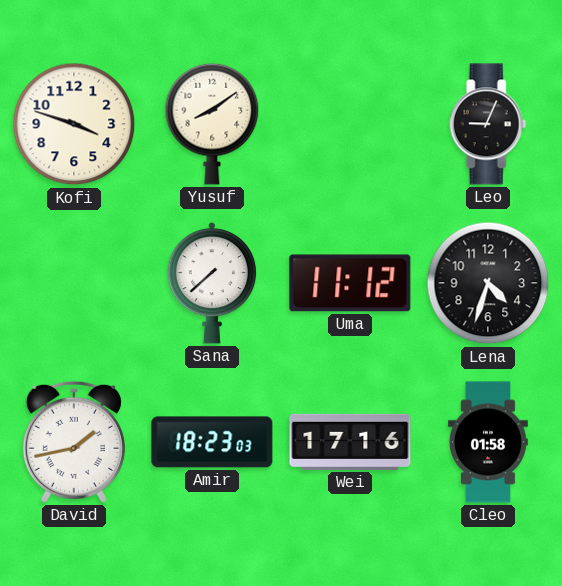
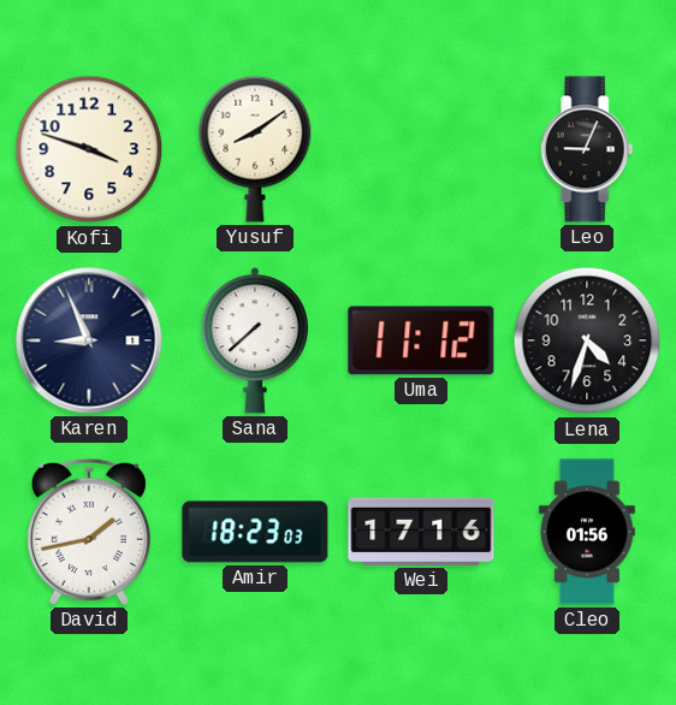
Karen: none -> 8:56 (89, 340)
Cleo: 01:58 -> 01:56 (587, 532)
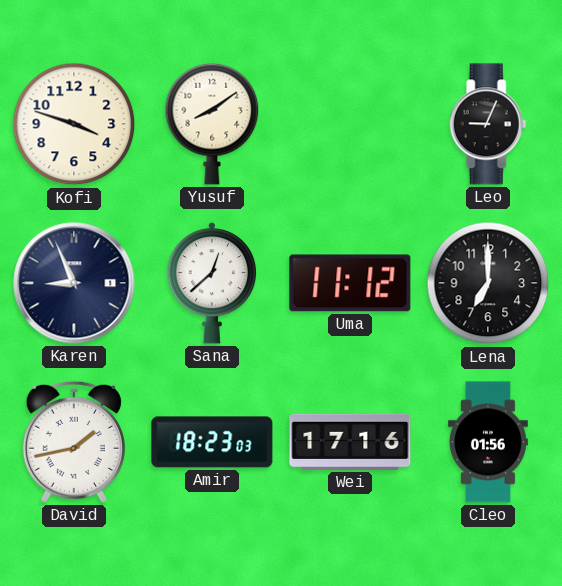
Sana: 7:38 -> 12:38 (212, 283)
Lena: 4:33 -> 7:00 (488, 283)
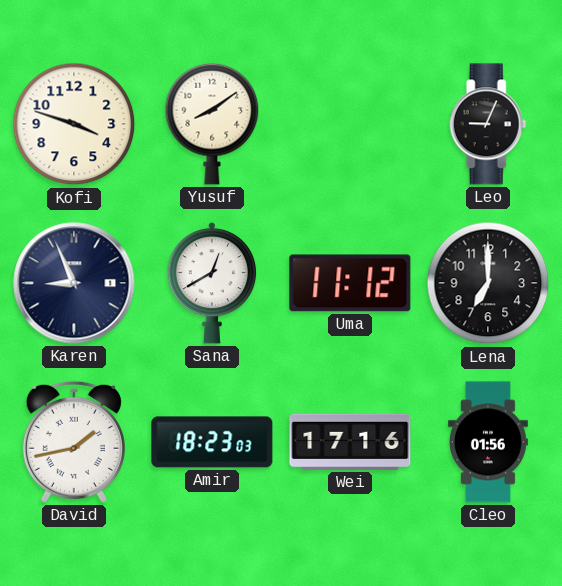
Sana: 12:38 -> 12:40 (212, 283)
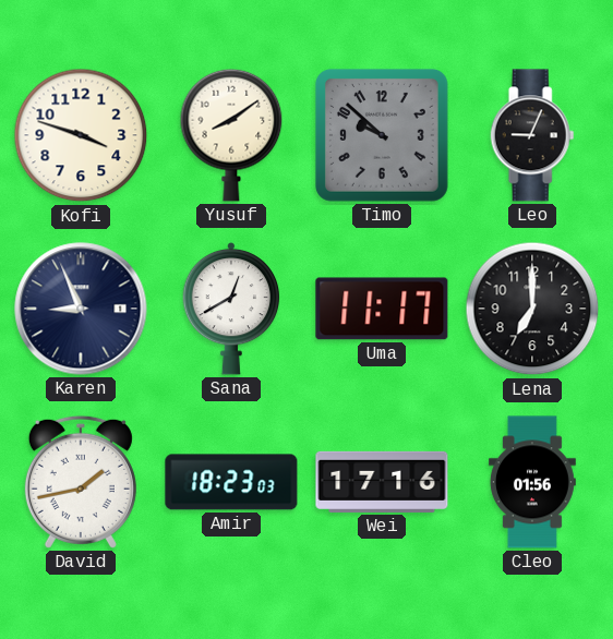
Timo: none -> 9:52 (382, 135)
Uma: 11:12 -> 11:17 (382, 309)
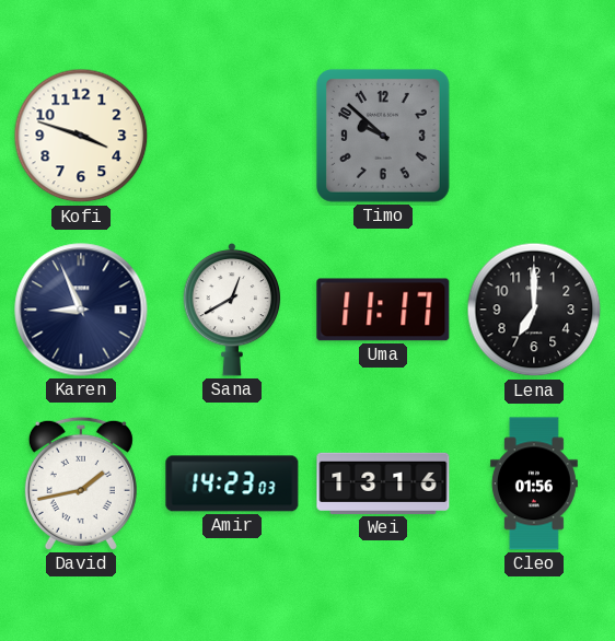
Yusuf: 8:09 -> none (231, 135)
Leo: 9:04 -> none (532, 135)
Amir: 18:23 -> 14:23 (232, 483)
Wei: 17:16 -> 13:16 (383, 483)
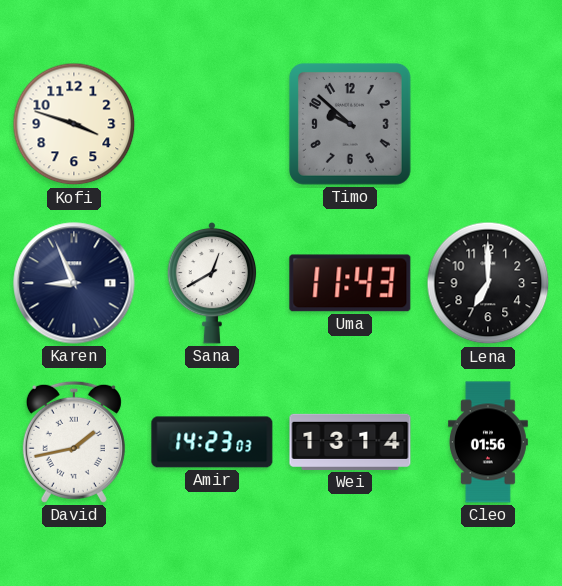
Uma: 11:17 -> 11:43 (350, 283)
Wei: 13:16 -> 13:14 (350, 442)
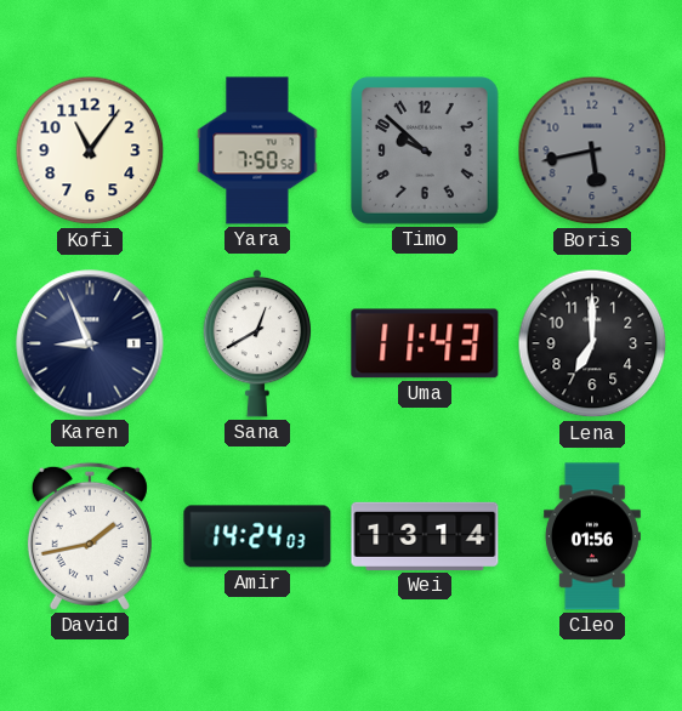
Kofi: 3:48 -> 11:06 (90, 150)
Yara: none -> 7:50 (257, 150)
Boris: none -> 5:43 (592, 150)
Amir: 14:23 -> 14:24 (257, 536)
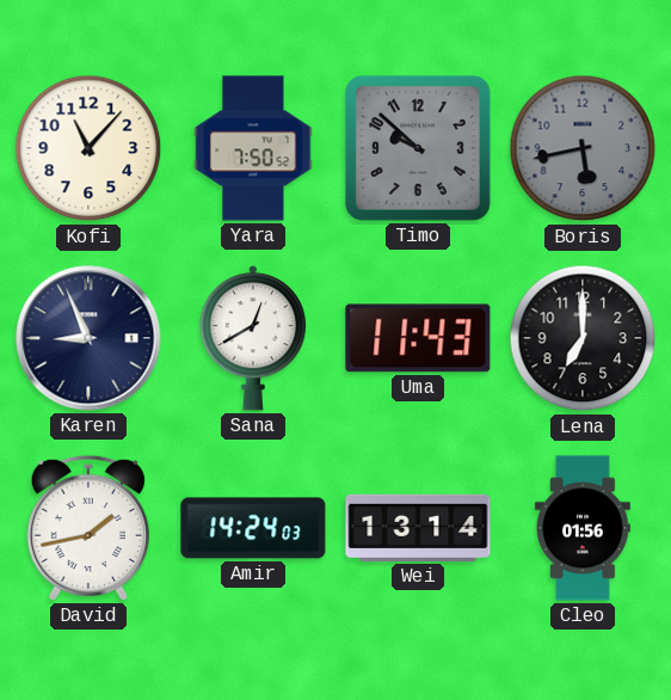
Kofi: 11:06 -> 11:07 (88, 148)
